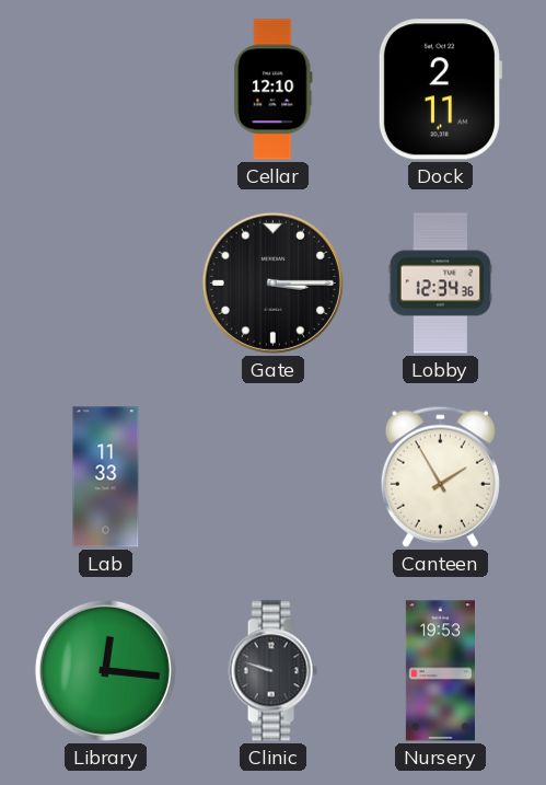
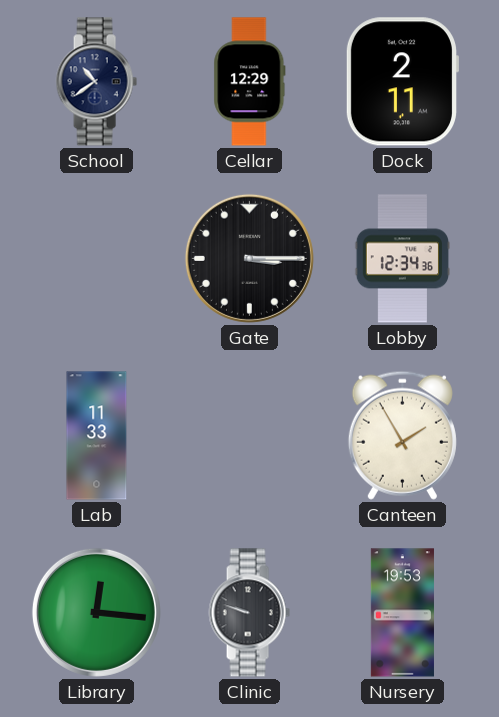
School: none -> 10:39 (96, 82)
Cellar: 12:10 -> 12:29 (250, 82)
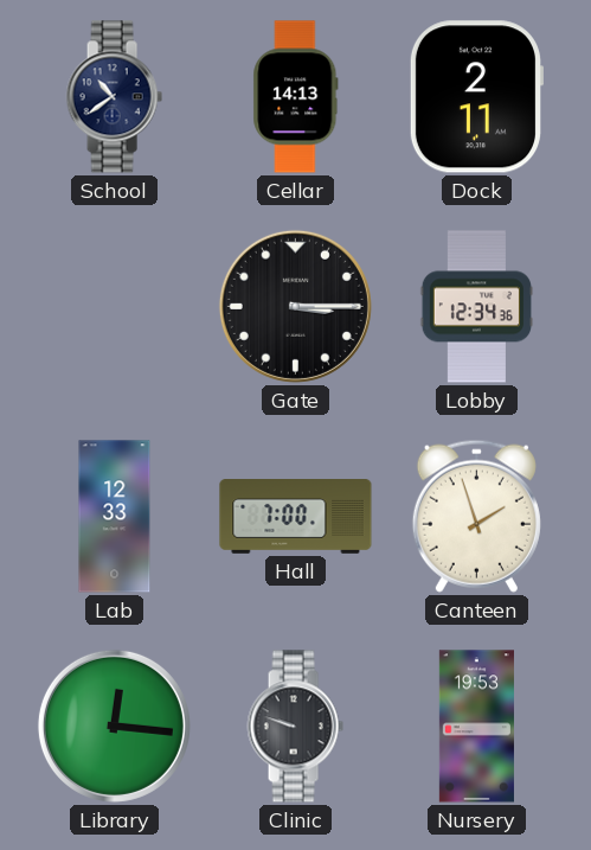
Cellar: 12:29 -> 14:13 (296, 97)
Lab: 11:33 -> 12:33 (115, 517)
Hall: none -> 7:00 (296, 517)
Canteen: 1:55 -> 1:57 (476, 516)
